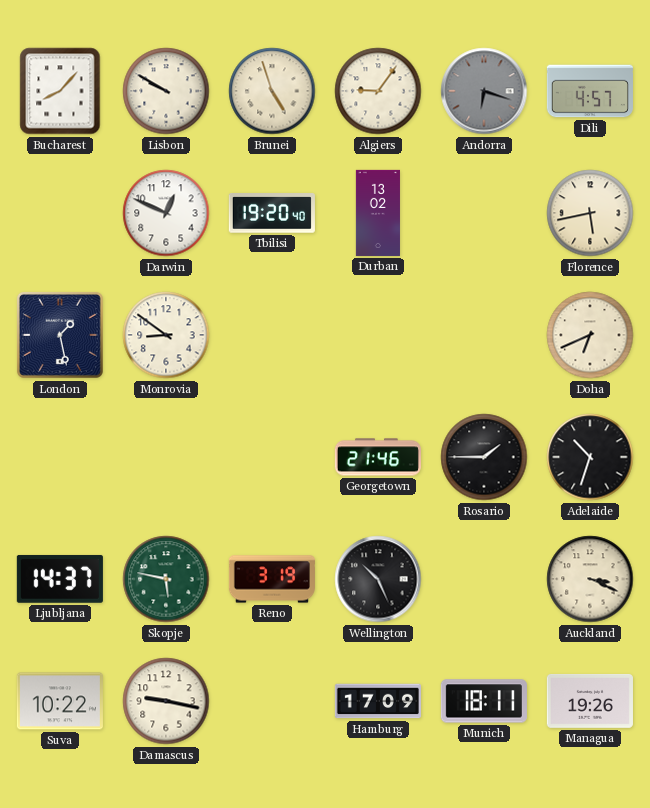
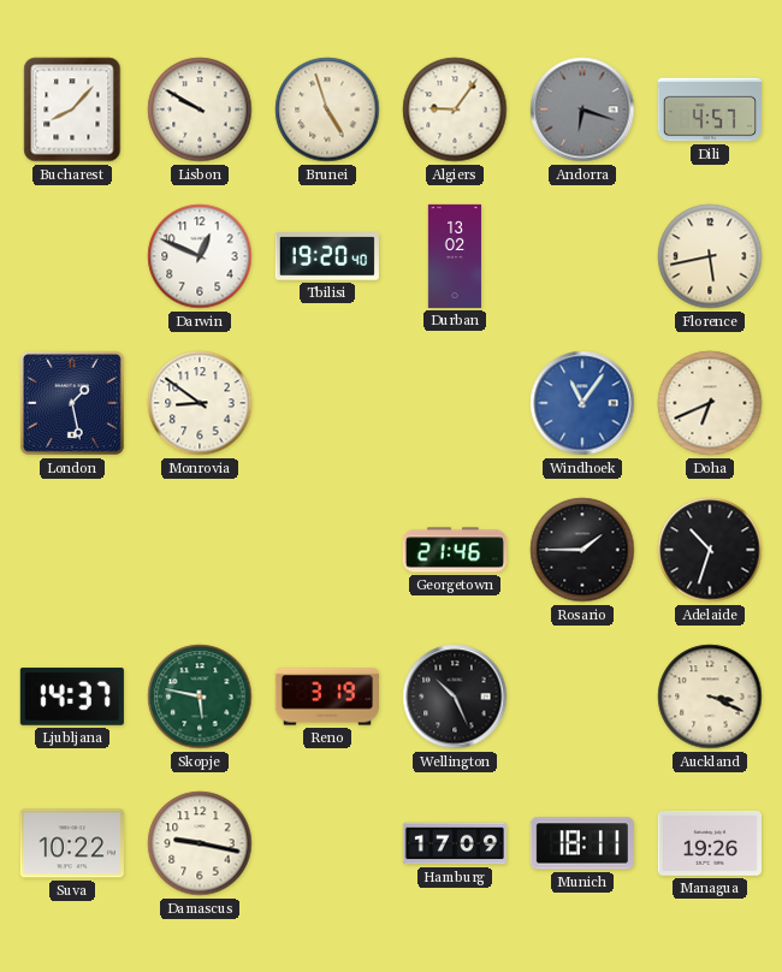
Windhoek: none -> 11:06 (582, 403)
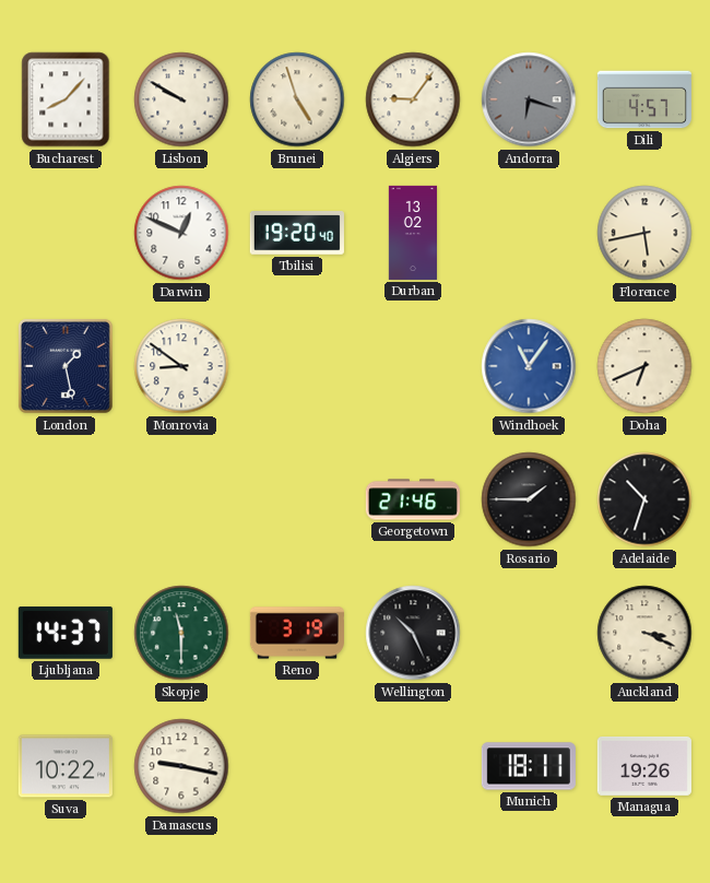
Skopje: 5:47 -> 11:30 (181, 633)
Hamburg: 17:09 -> none (455, 843)
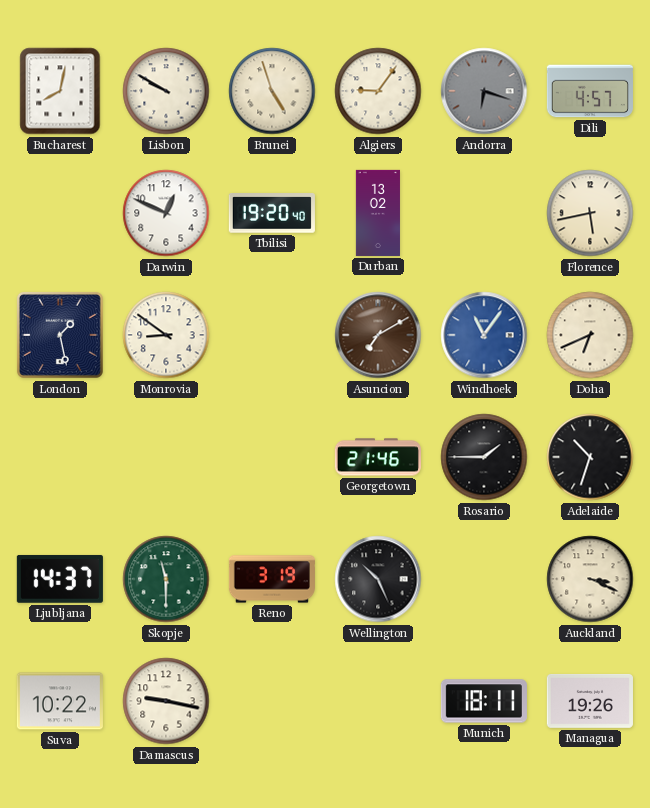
Bucharest: 8:07 -> 8:02 (60, 91)
Asuncion: none -> 7:10 (378, 335)
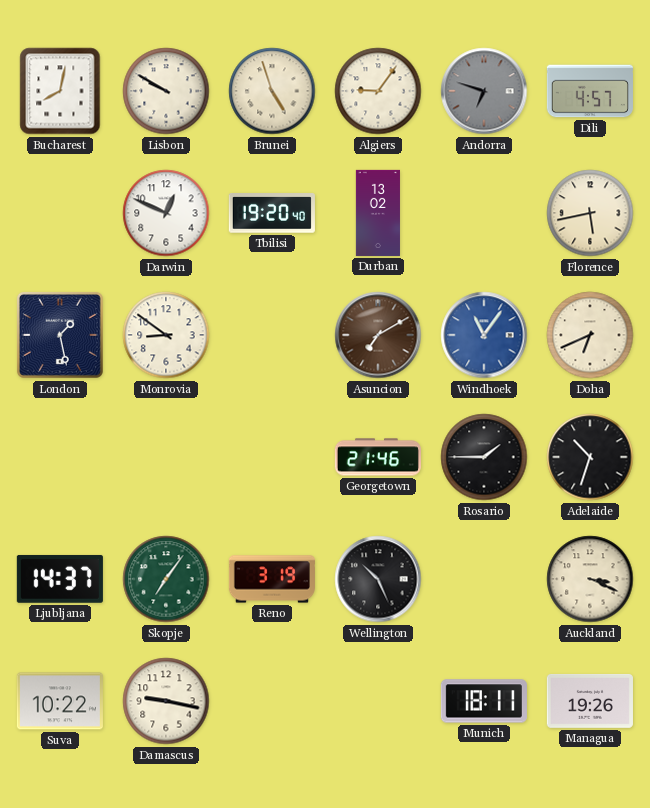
Andorra: 6:18 -> 6:48 (484, 91)
Skopje: 11:30 -> 7:06 (166, 579)
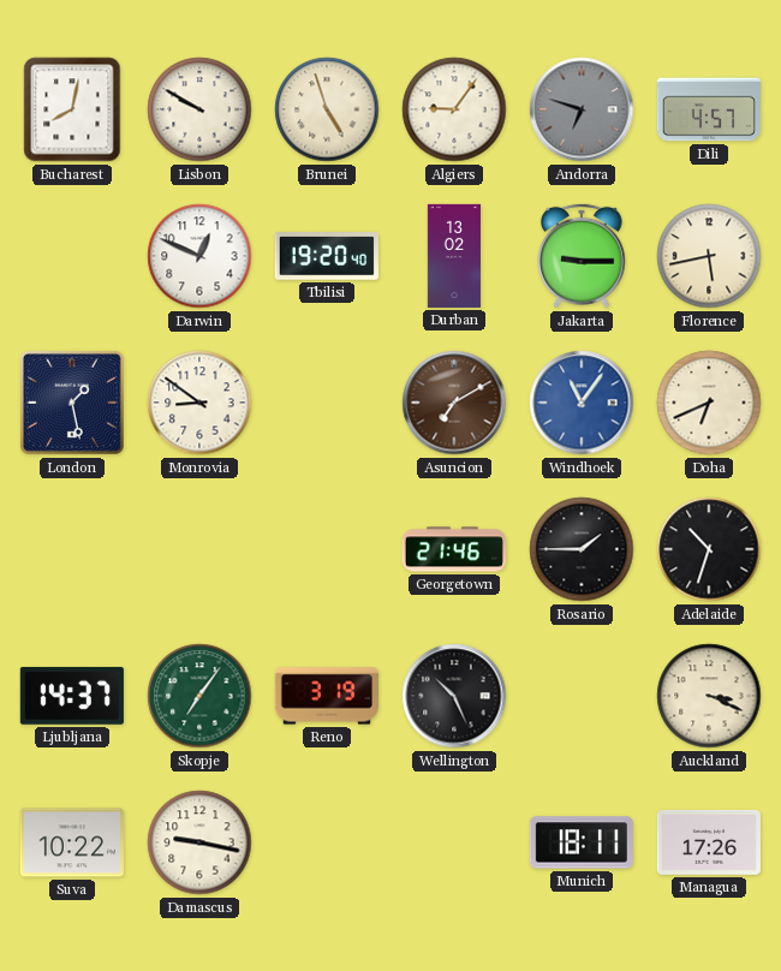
Jakarta: none -> 9:15 (583, 256)
Managua: 19:26 -> 17:26 (709, 842)
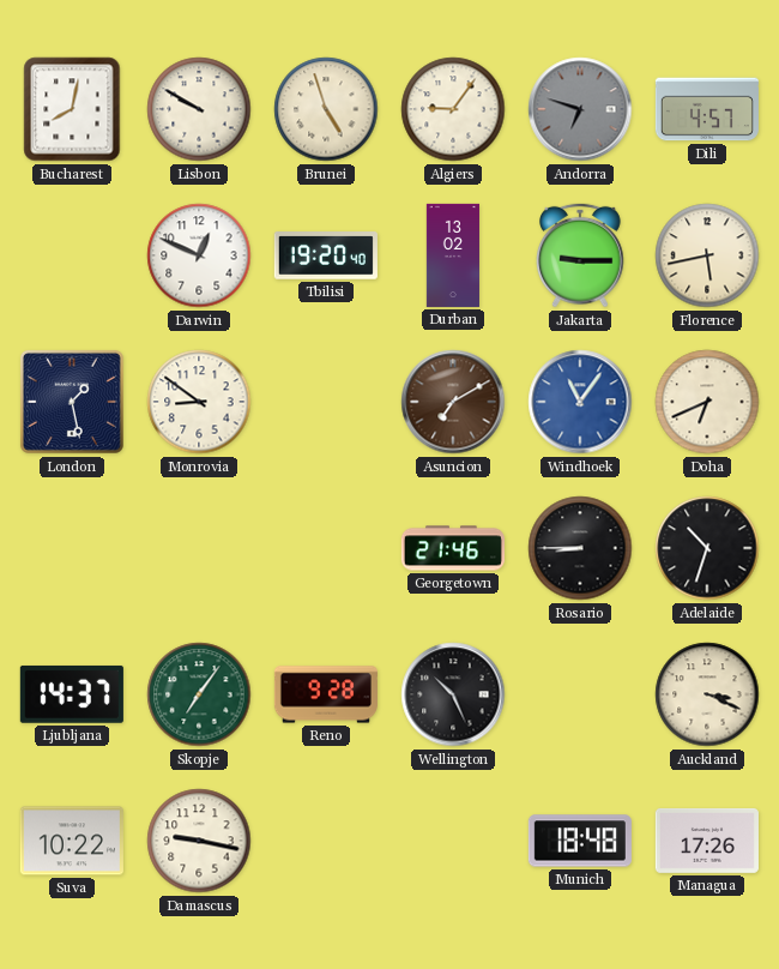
Rosario: 1:45 -> 8:45 (580, 548)
Reno: 3:19 -> 9:28 (326, 694)
Munich: 18:11 -> 18:48 (580, 841)
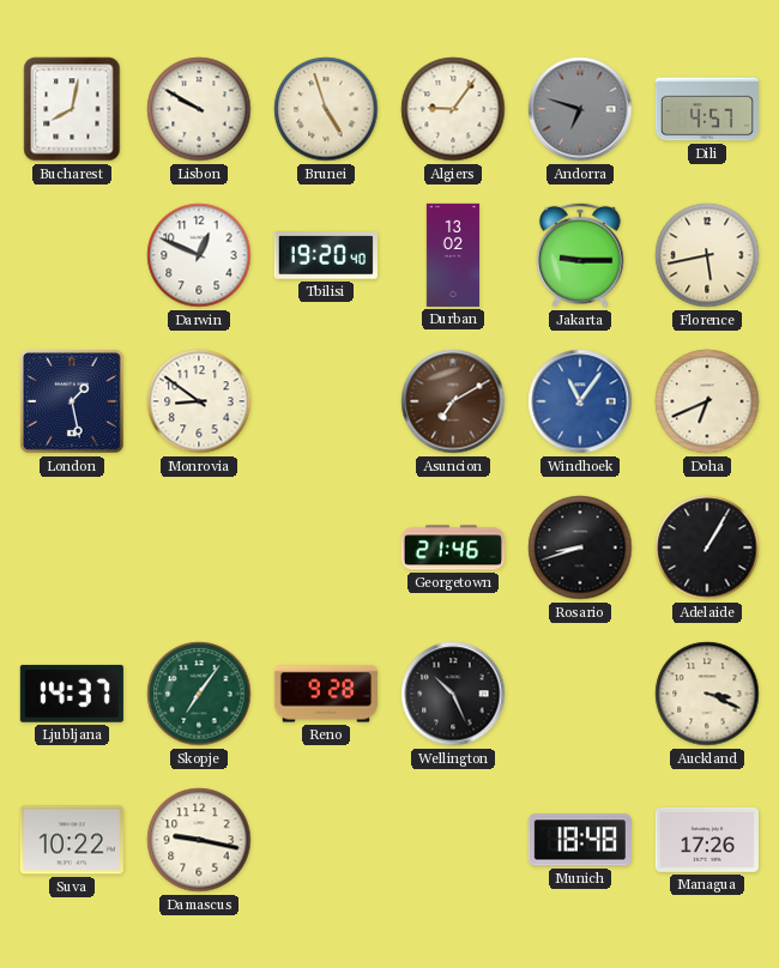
Rosario: 8:45 -> 8:42 (580, 547)
Adelaide: 10:33 -> 1:05 (707, 547)
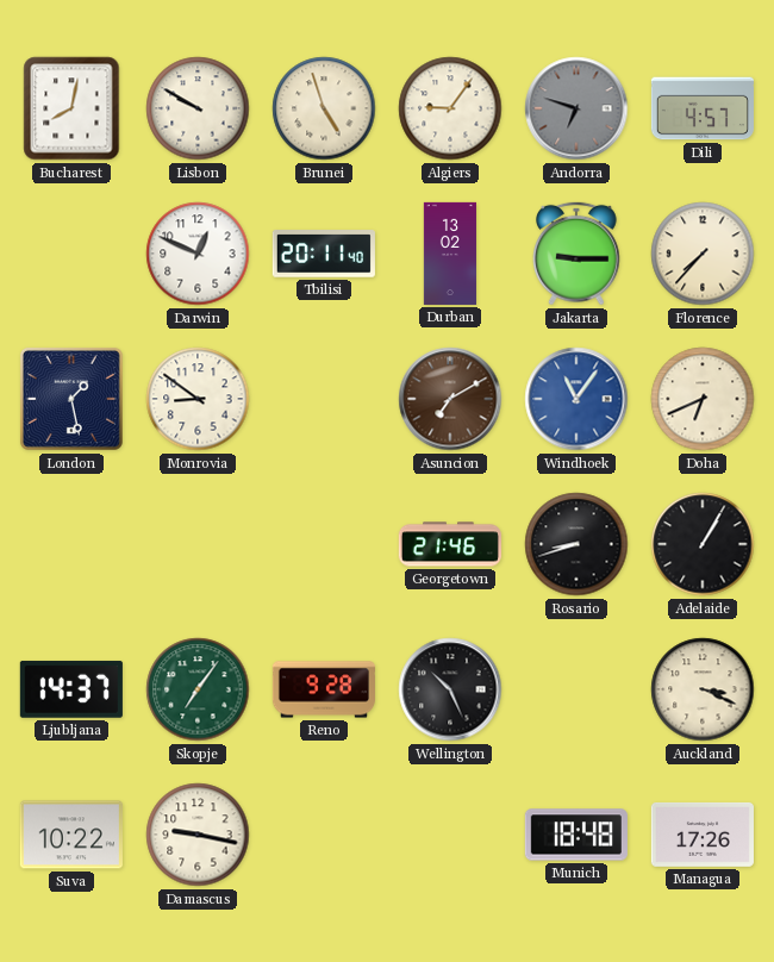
Tbilisi: 19:20 -> 20:11 (324, 255)
Florence: 5:43 -> 7:37 (703, 254)
